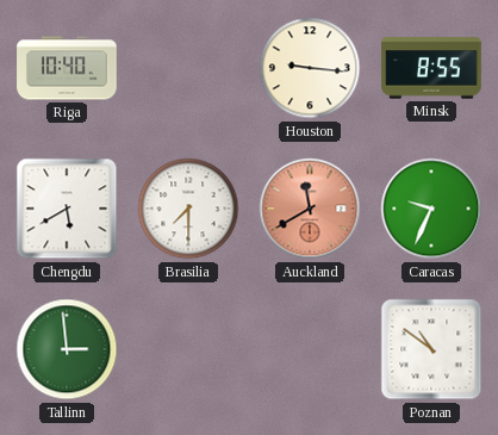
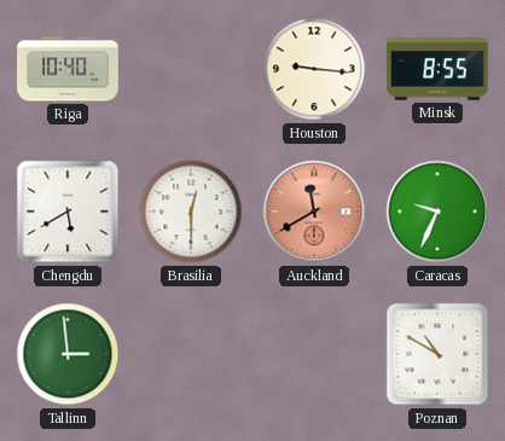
Brasilia: 7:30 -> 12:30 (191, 211)
Poznan: 10:51 -> 10:50 (437, 354)
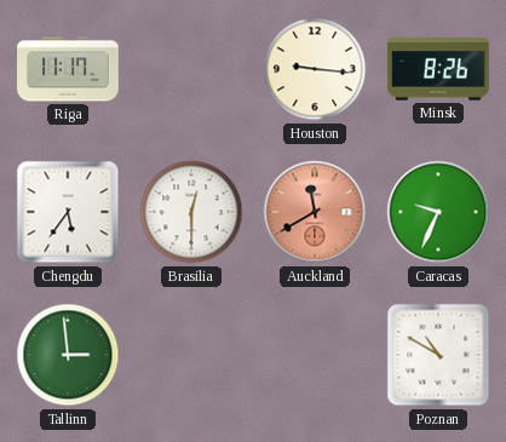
Riga: 10:40 -> 11:17 (68, 69)
Minsk: 8:55 -> 8:26 (438, 69)
Chengdu: 5:40 -> 5:36 (68, 212)
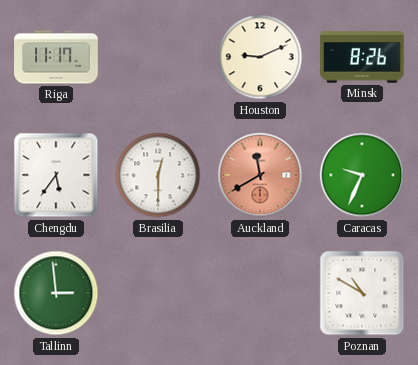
Houston: 9:16 -> 9:11 (260, 57)
